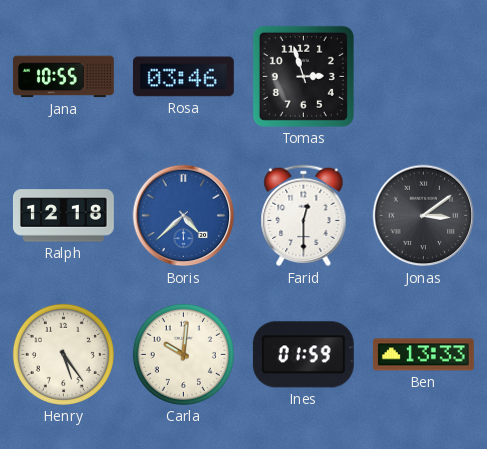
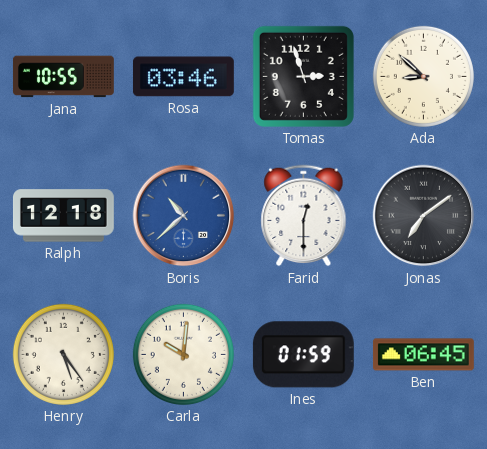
Ada: none -> 8:52 (423, 76)
Boris: 4:38 -> 10:38 (184, 216)
Jonas: 3:09 -> 7:09 (424, 216)
Ben: 13:33 -> 06:45 (423, 355)
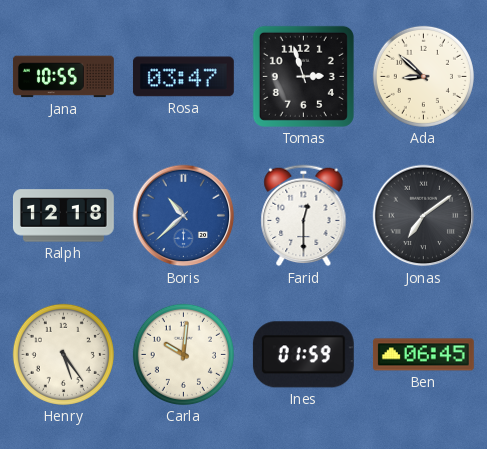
Rosa: 03:46 -> 03:47 (183, 77)
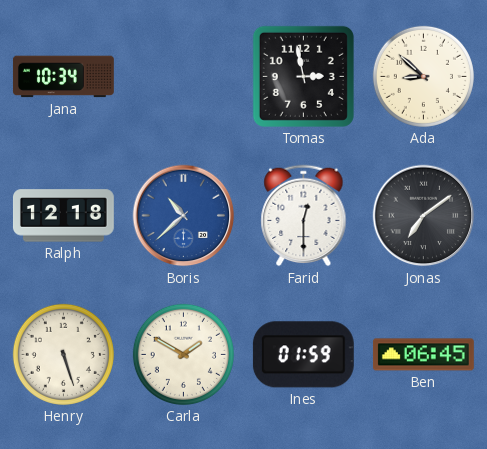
Jana: 10:55 -> 10:34 (63, 77)
Rosa: 03:47 -> none (183, 77)
Tomas: 2:57 -> 2:58 (303, 76)
Henry: 5:24 -> 5:27 (63, 354)
Carla: 10:01 -> 1:50 (183, 354)
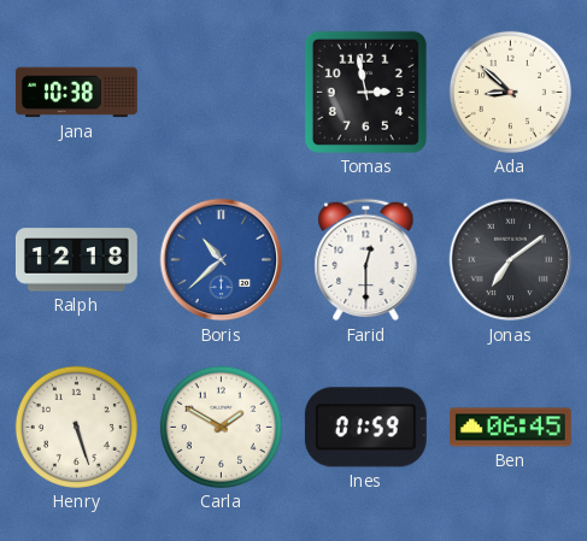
Jana: 10:34 -> 10:38 (76, 93)
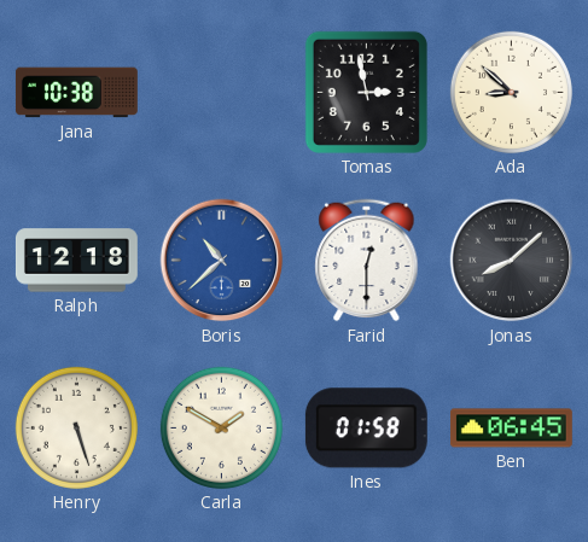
Jonas: 7:09 -> 8:08 (512, 261)
Ines: 01:59 -> 01:58 (366, 429)
